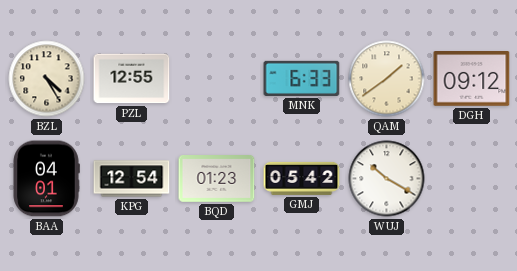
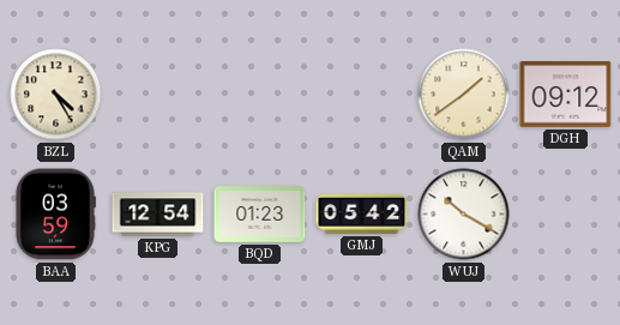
PZL: 12:55 -> none (132, 79)
MNK: 6:33 -> none (302, 78)
BAA: 04:01 -> 03:59 (55, 215)
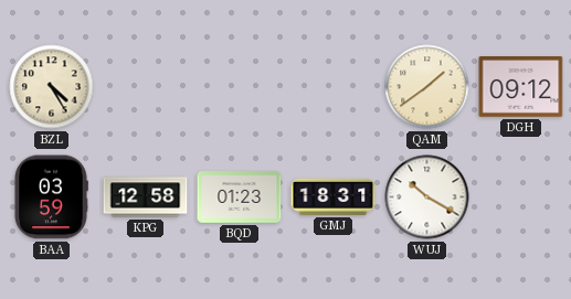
KPG: 12:54 -> 12:58 (146, 197)
GMJ: 05:42 -> 18:31 (334, 196)
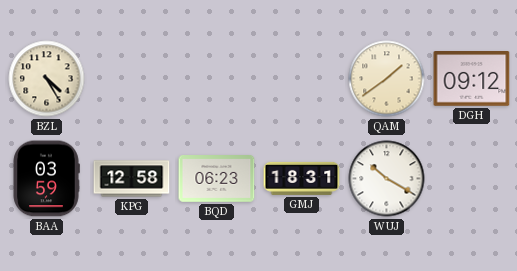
BQD: 01:23 -> 06:23 (217, 179)
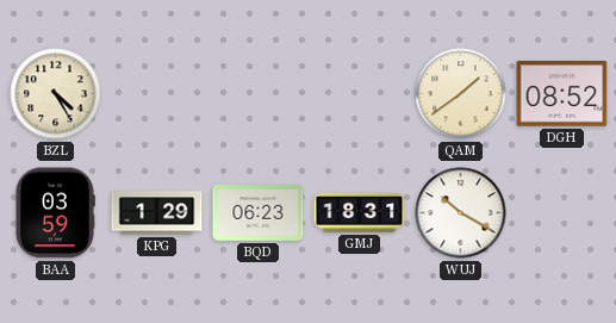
DGH: 09:12 -> 08:52 (562, 94)
KPG: 12:58 -> 1:29 (157, 213)
